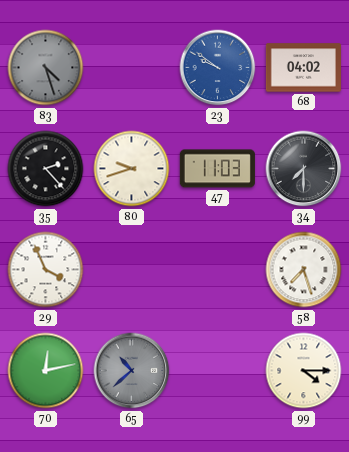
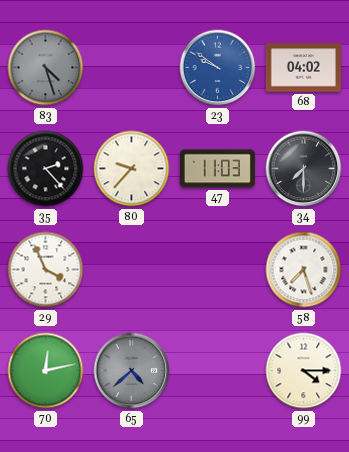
80: 9:42 -> 9:37 (132, 169)
65: 10:38 -> 4:38 (132, 371)
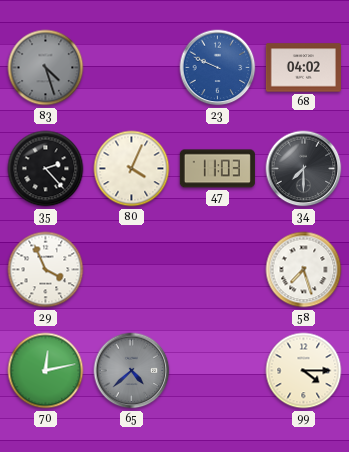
23: 9:51 -> 9:49 (218, 68)
80: 9:37 -> 4:04 (132, 169)
